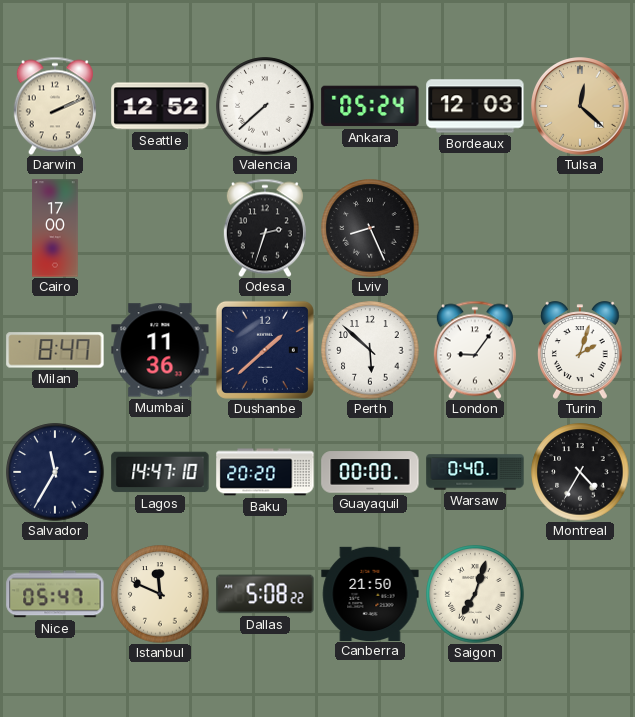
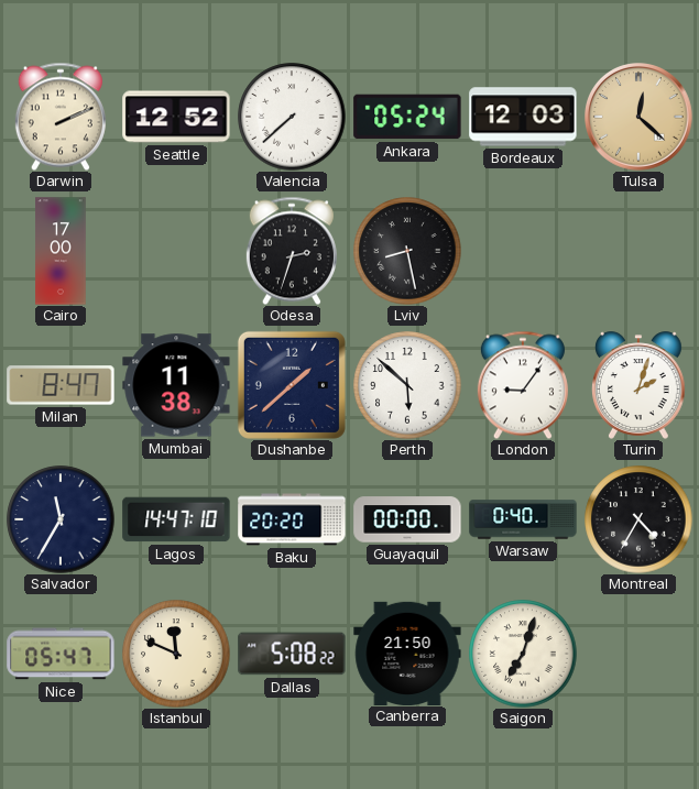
Lviv: 8:26 -> 8:28 (407, 251)
Mumbai: 11:36 -> 11:38 (176, 385)
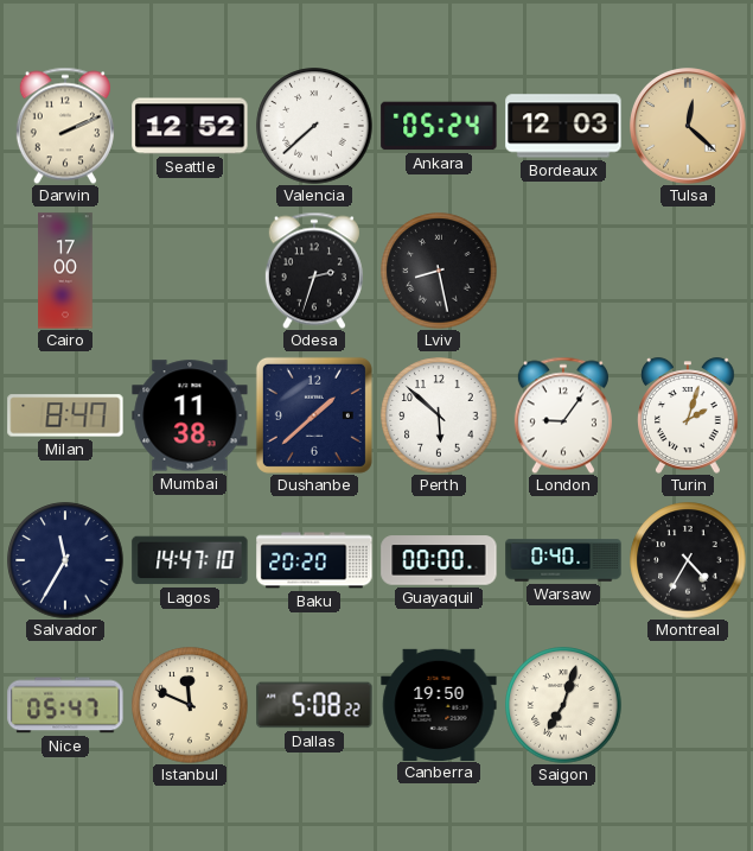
Canberra: 21:50 -> 19:50 (439, 704)
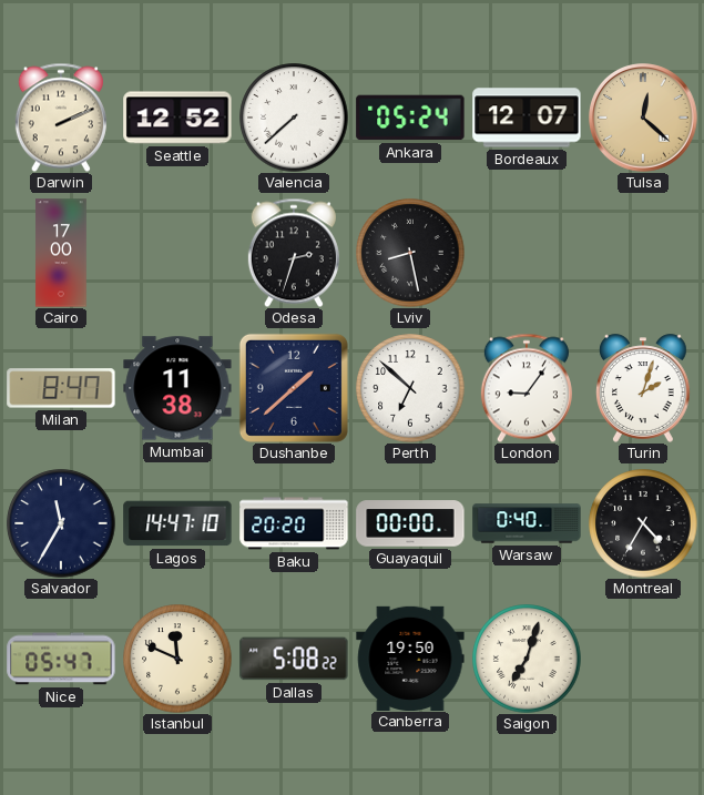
Bordeaux: 12:03 -> 12:07 (527, 118)
Perth: 5:52 -> 6:52 (410, 388)
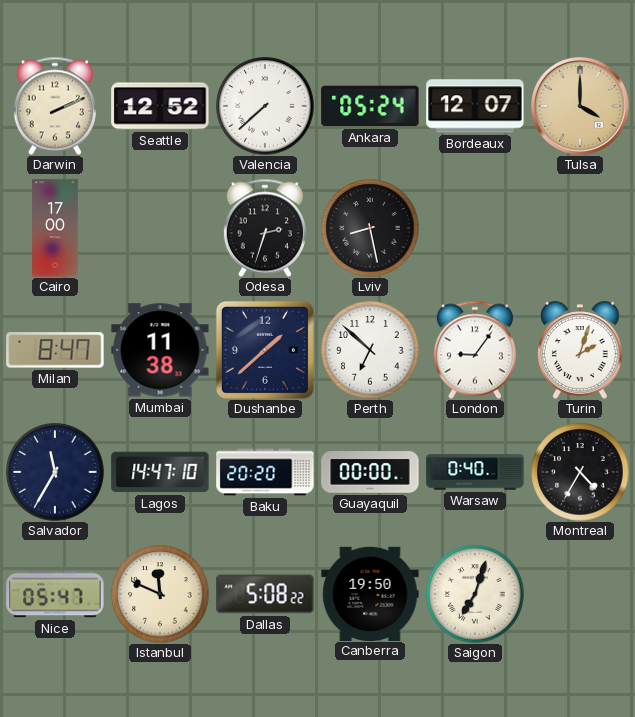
Tulsa: 12:22 -> 4:00 (580, 106)
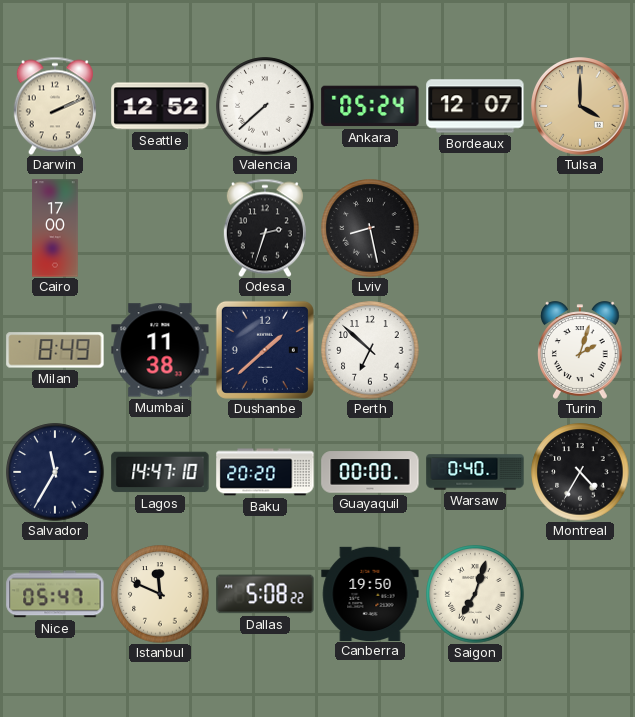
Milan: 8:47 -> 8:49 (55, 350)
London: 9:06 -> none (475, 350)
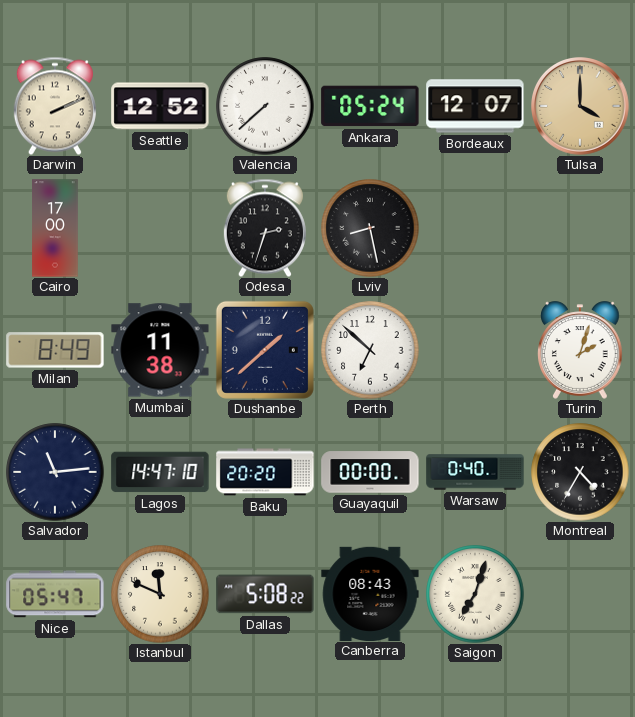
Salvador: 11:35 -> 11:14 (55, 472)
Canberra: 19:50 -> 08:43 (370, 593)
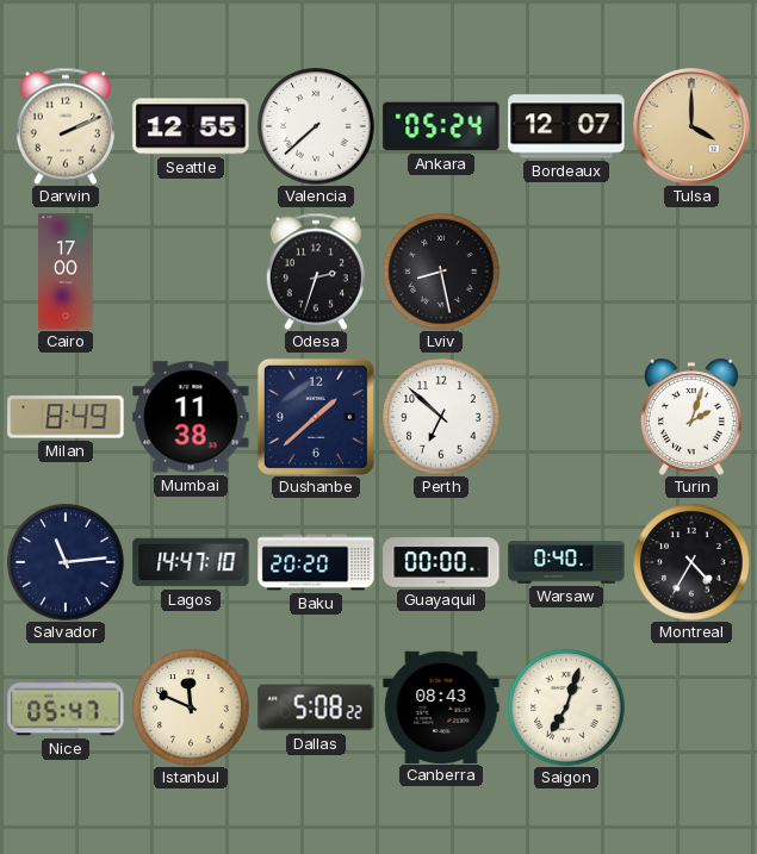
Seattle: 12:52 -> 12:55 (191, 126)
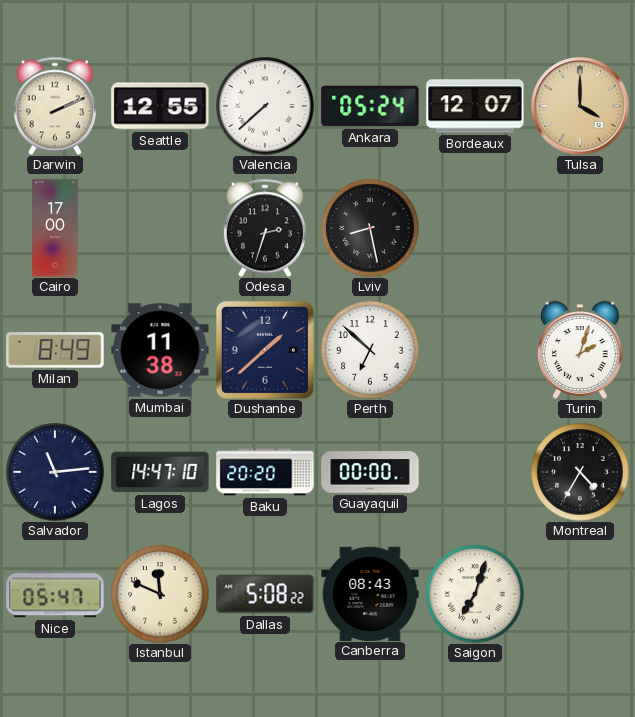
Warsaw: 0:40 -> none (566, 562)
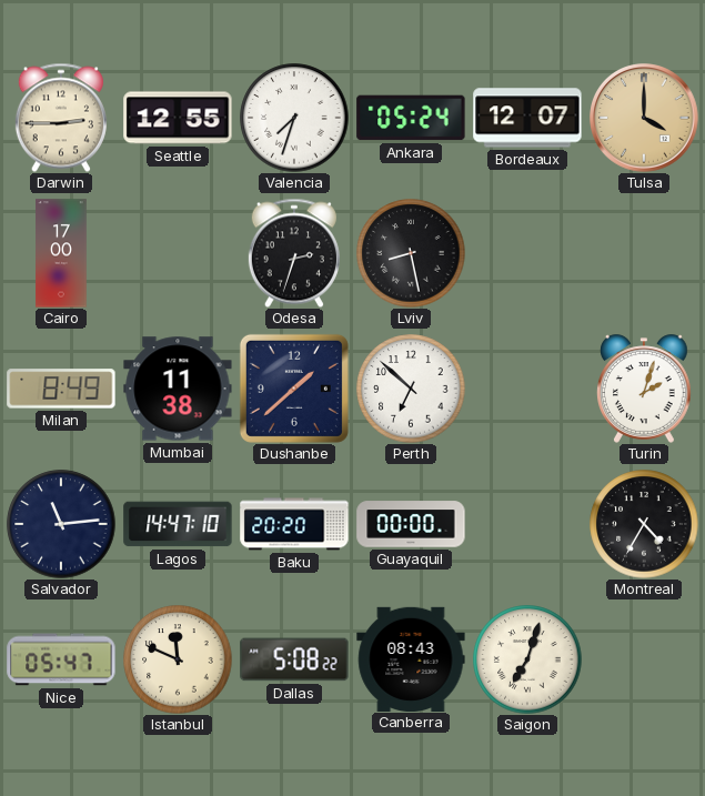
Darwin: 2:11 -> 2:45 (61, 118)
Valencia: 7:38 -> 7:33 (294, 118)
